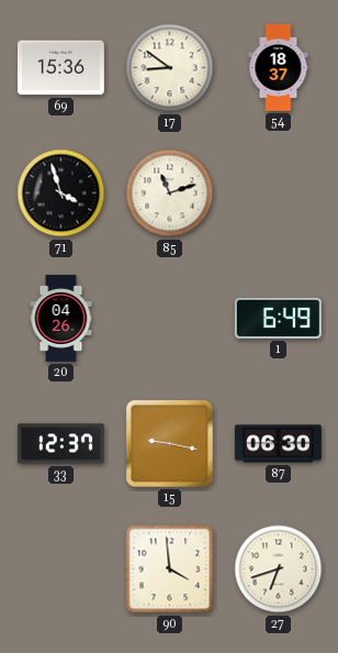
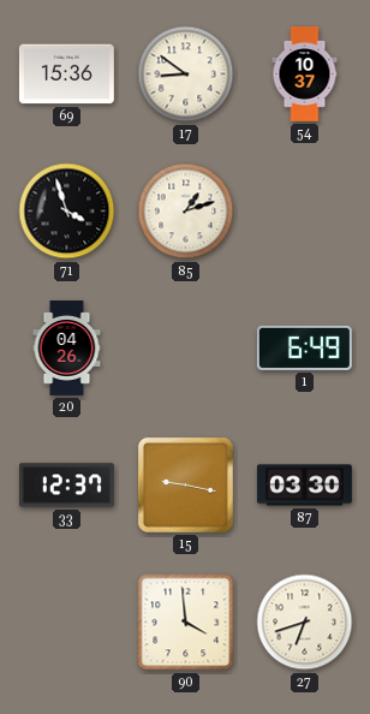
54: 18:37 -> 10:37 (305, 73)
85: 11:12 -> 1:12 (186, 212)
87: 06:30 -> 03:30 (304, 486)
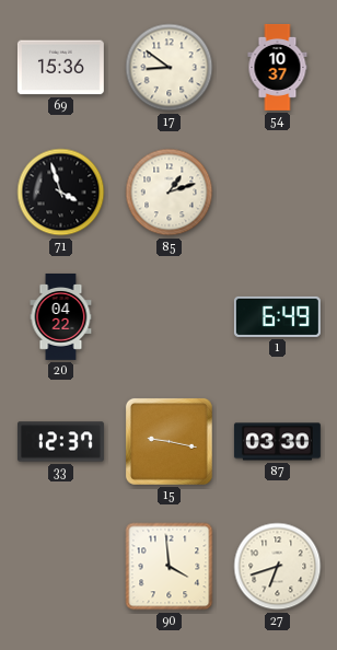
20: 04:26 -> 04:22 (61, 316)
